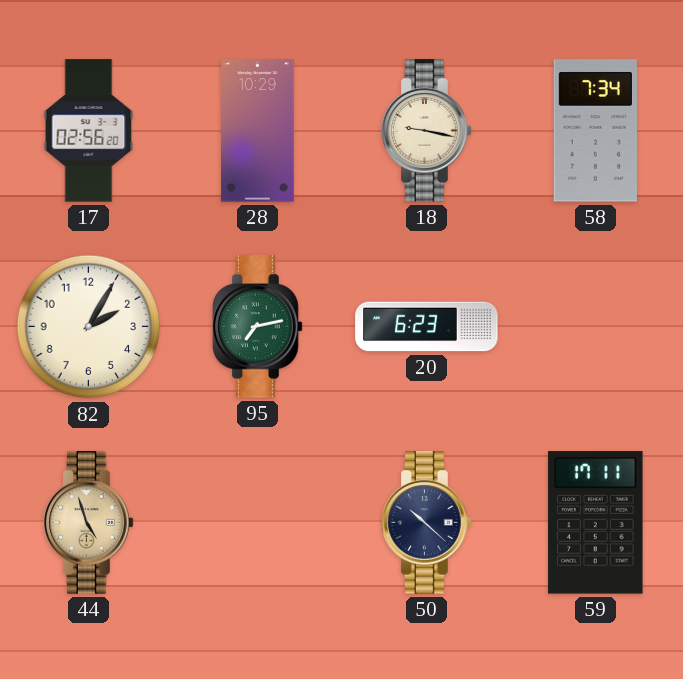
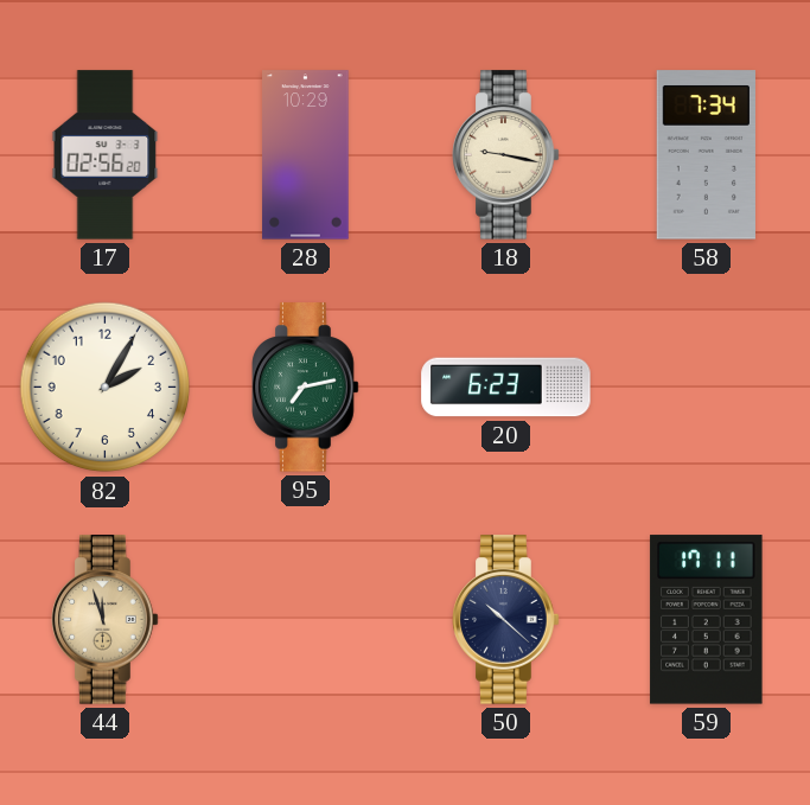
44: 4:57 -> 11:57 (106, 620)
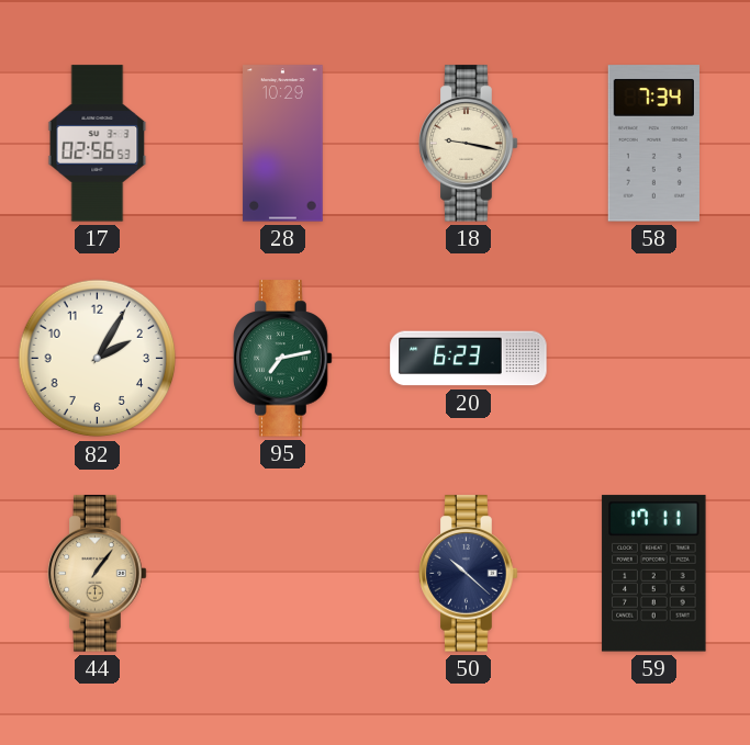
17: 02:56:20 -> 02:56:53 (98, 144)
44: 11:57 -> 1:06 (98, 574)
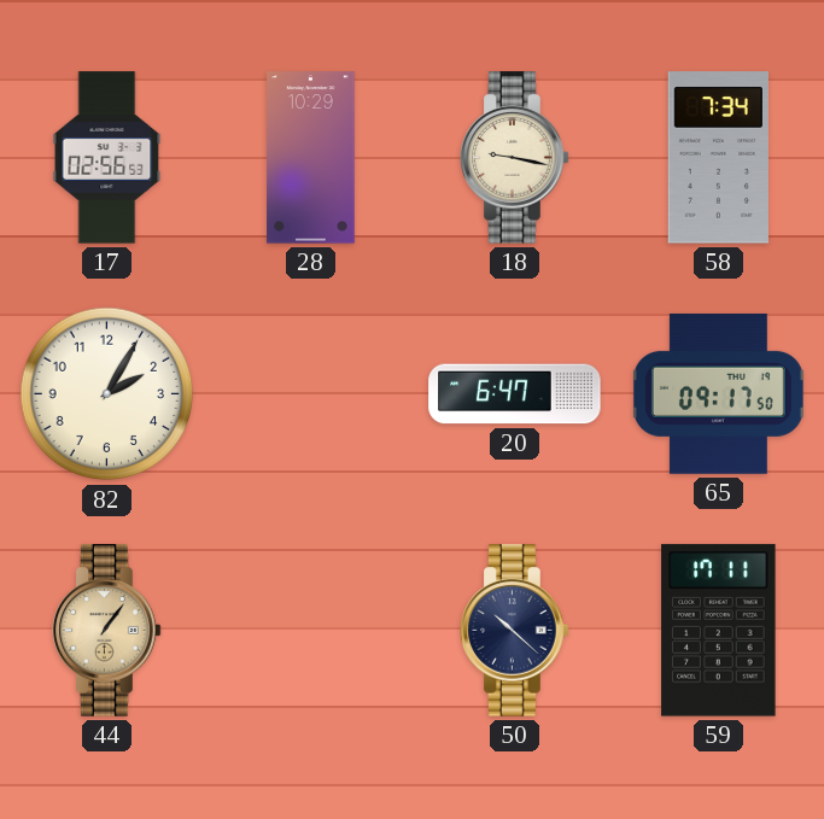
95: 7:13 -> none (283, 359)
20: 6:23 -> 6:47 (515, 394)
65: none -> 09:17 (718, 393)
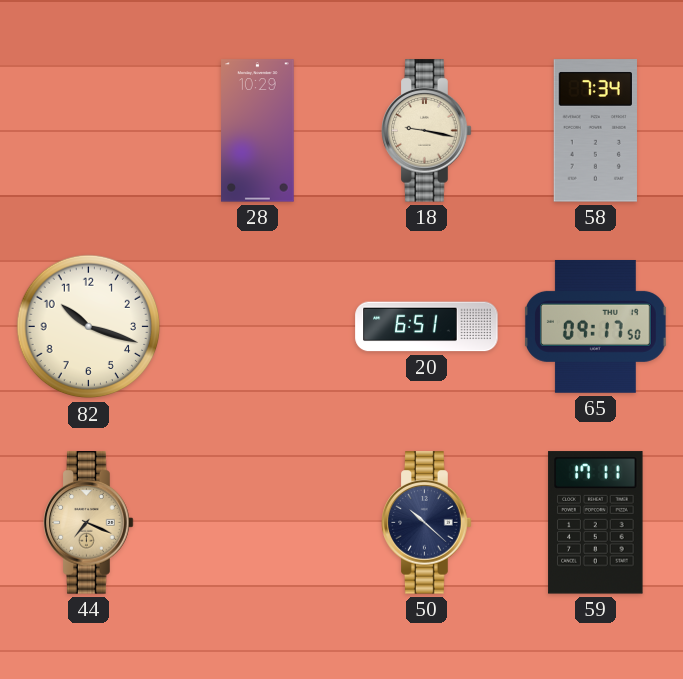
17: 02:56 -> none (107, 158)
82: 2:05 -> 10:18 (89, 327)
20: 6:47 -> 6:51 (427, 327)
44: 1:06 -> 7:19 (89, 523)
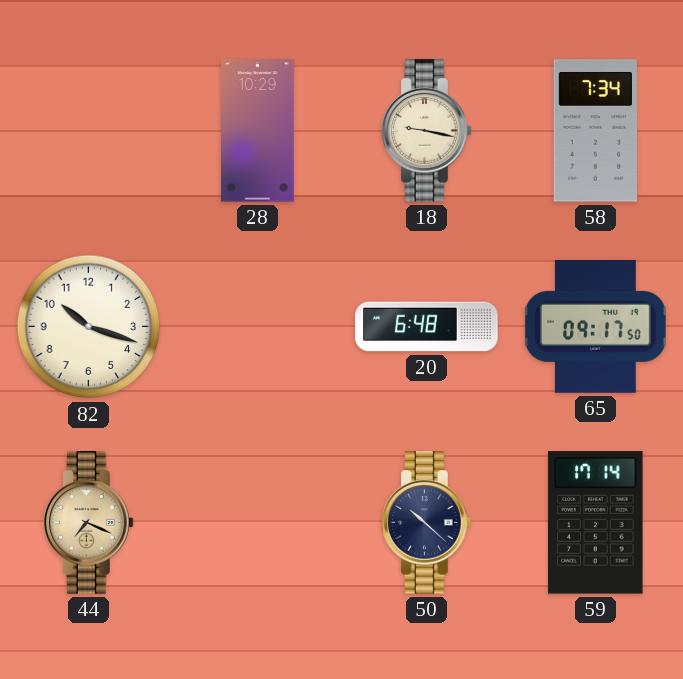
20: 6:51 -> 6:48 (427, 327)
59: 17:11 -> 17:14 (596, 523)
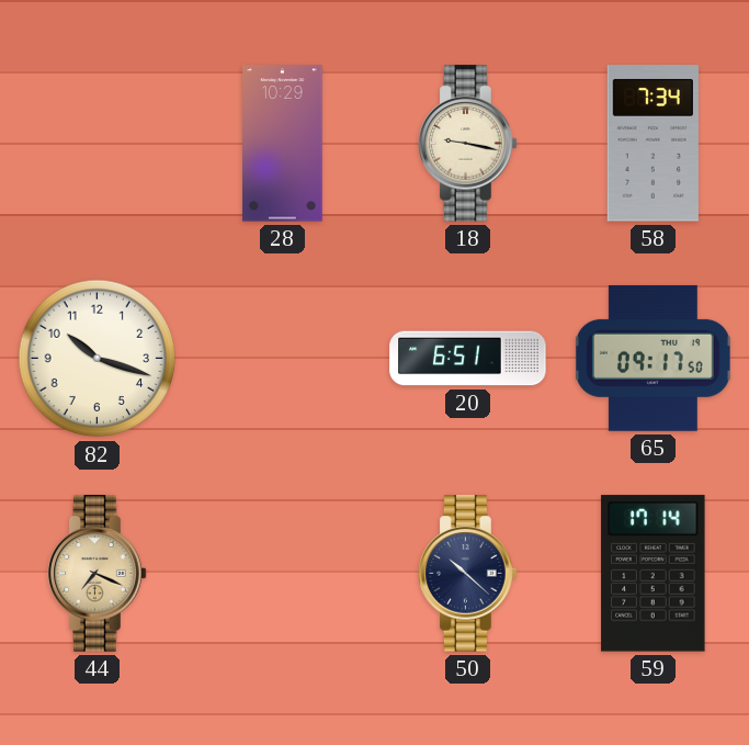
20: 6:48 -> 6:51 (468, 359)
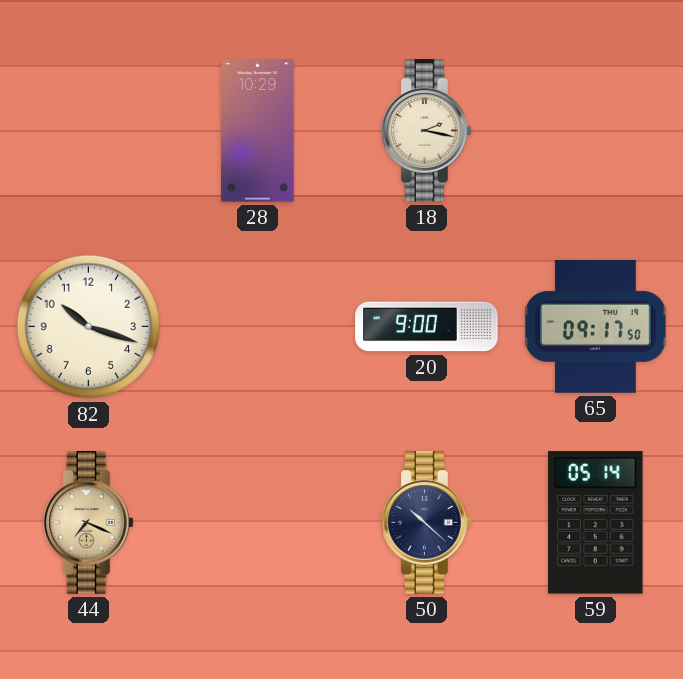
18: 9:17 -> 2:17 (427, 131)
58: 7:34 -> none (652, 144)
20: 6:51 -> 9:00 (427, 327)
59: 17:14 -> 05:14 (596, 523)
